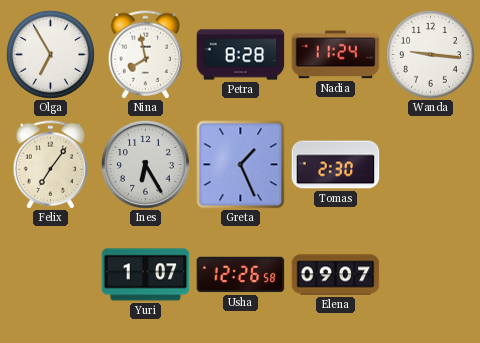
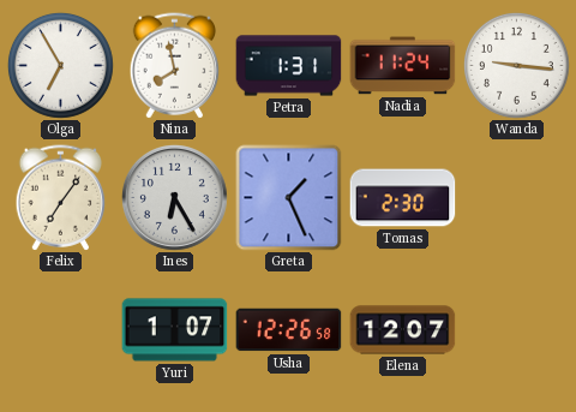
Petra: 8:28 -> 1:31 (289, 66)
Elena: 09:07 -> 12:07 (403, 330)
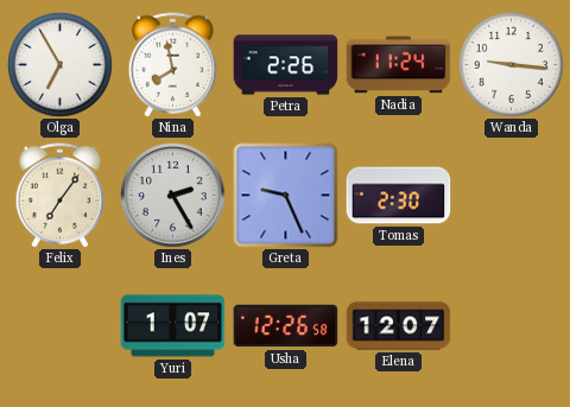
Petra: 1:31 -> 2:26 (286, 65)
Ines: 6:25 -> 2:25 (172, 195)
Greta: 1:26 -> 9:26 (286, 196)
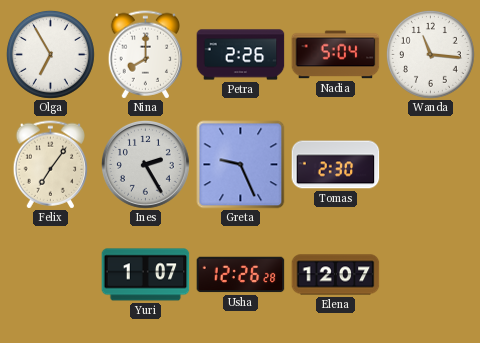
Nina: 7:58 -> 8:00 (146, 55)
Nadia: 11:24 -> 5:04 (336, 55)
Wanda: 9:16 -> 11:16 (430, 54)
Usha: 12:26:58 -> 12:26:28 (241, 275)
